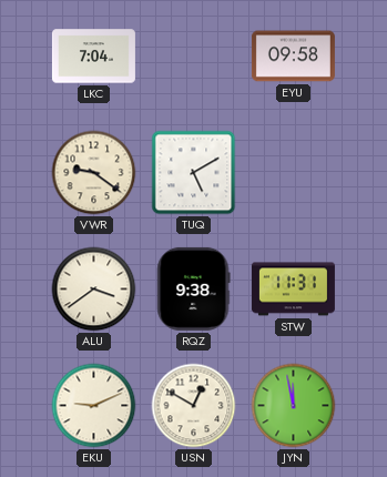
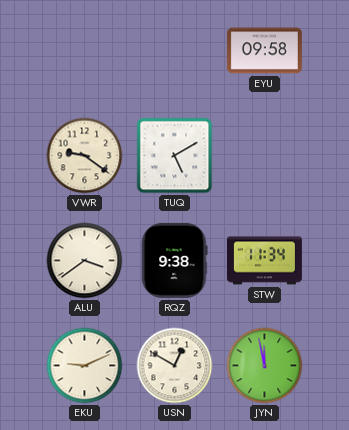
LKC: 7:04 -> none (93, 57)
STW: 11:31 -> 11:34 (264, 261)
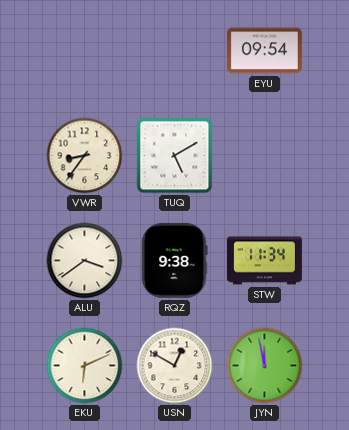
EYU: 09:58 -> 09:54 (264, 51)
VWR: 9:21 -> 8:36 (85, 156)
EKU: 9:11 -> 6:11 (85, 366)
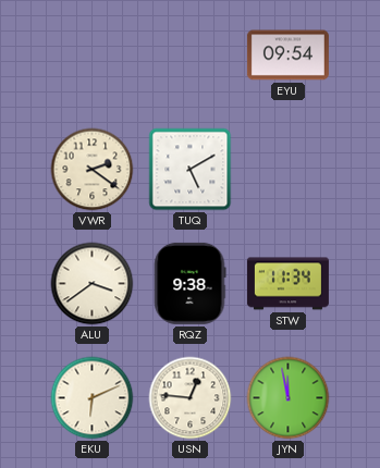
VWR: 8:36 -> 2:21 (93, 170)
USN: 12:50 -> 12:46 (191, 398)
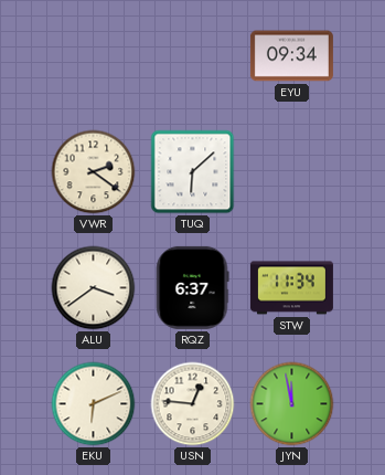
EYU: 09:54 -> 09:34 (291, 56)
TUQ: 5:10 -> 6:08 (193, 172)
RQZ: 9:38 -> 6:37 (193, 287)
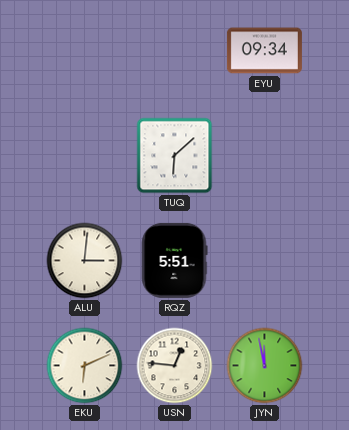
VWR: 2:21 -> none (94, 172)
ALU: 3:39 -> 3:01 (85, 261)
RQZ: 6:37 -> 5:51 (175, 260)
STW: 11:34 -> none (291, 288)
